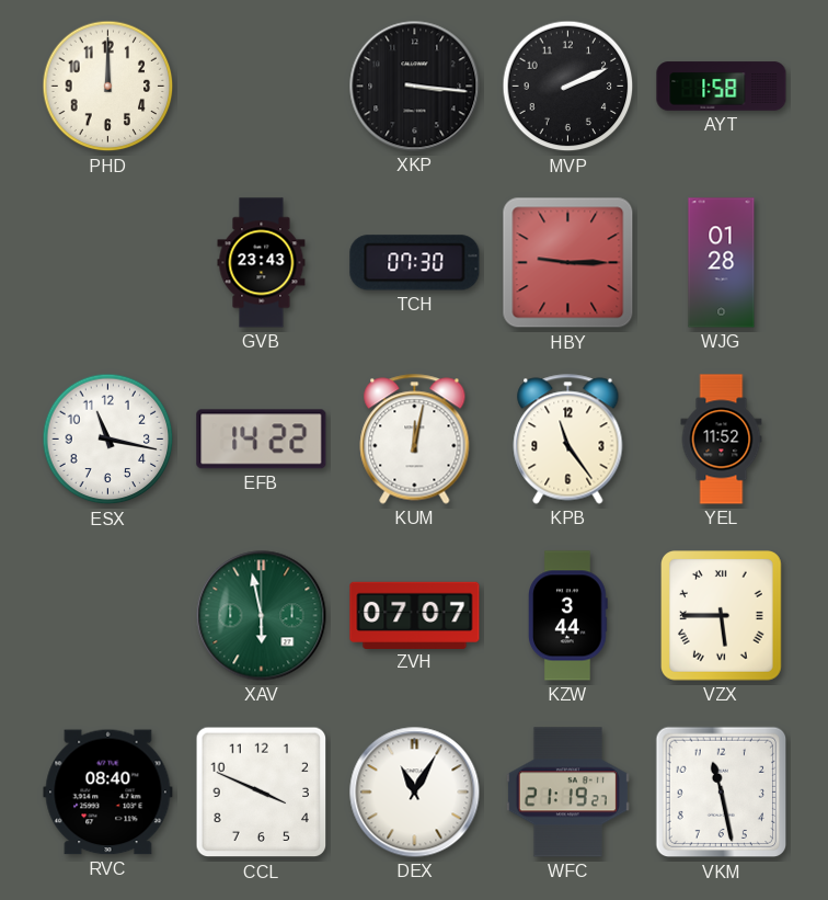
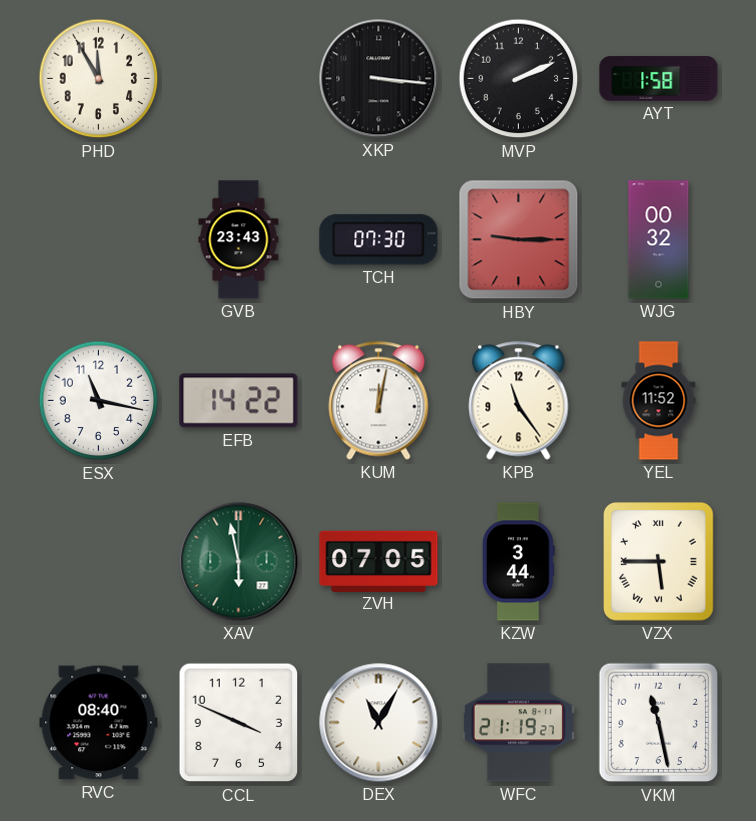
PHD: 12:00 -> 11:55 (99, 79)
WJG: 01:28 -> 00:32 (659, 240)
ZVH: 07:07 -> 07:05 (379, 561)
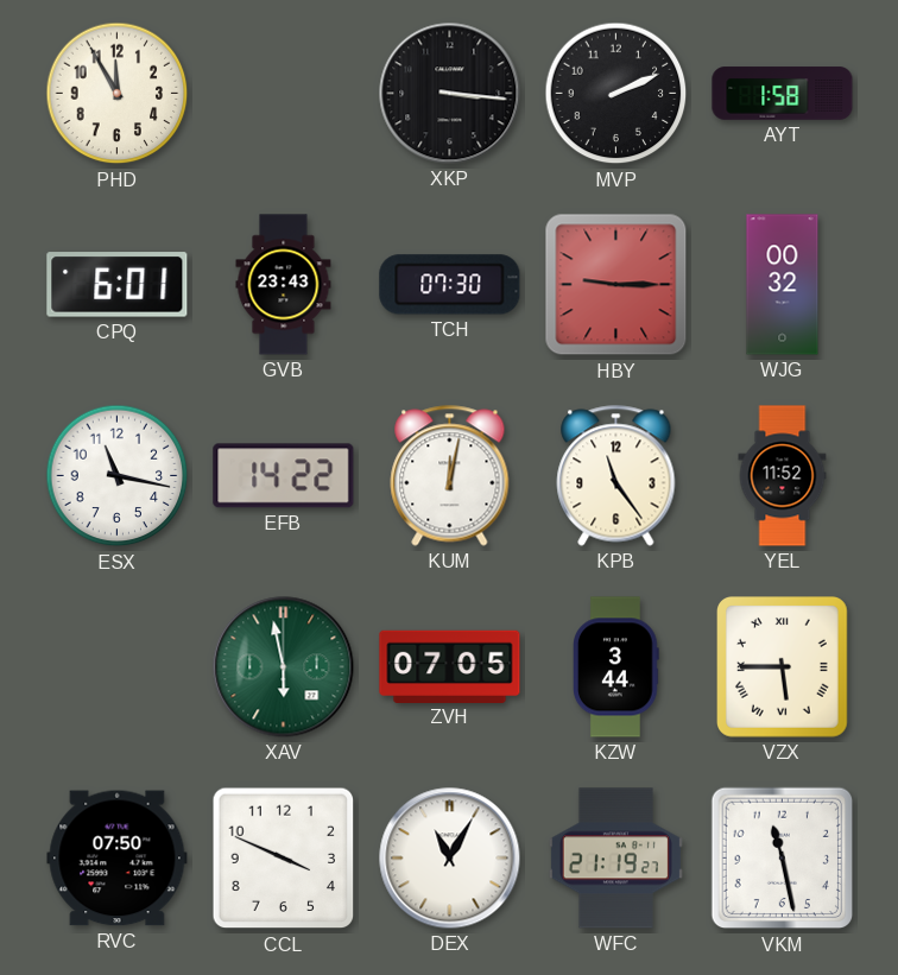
CPQ: none -> 6:01 (118, 285)
RVC: 08:40 -> 07:50 (118, 859)
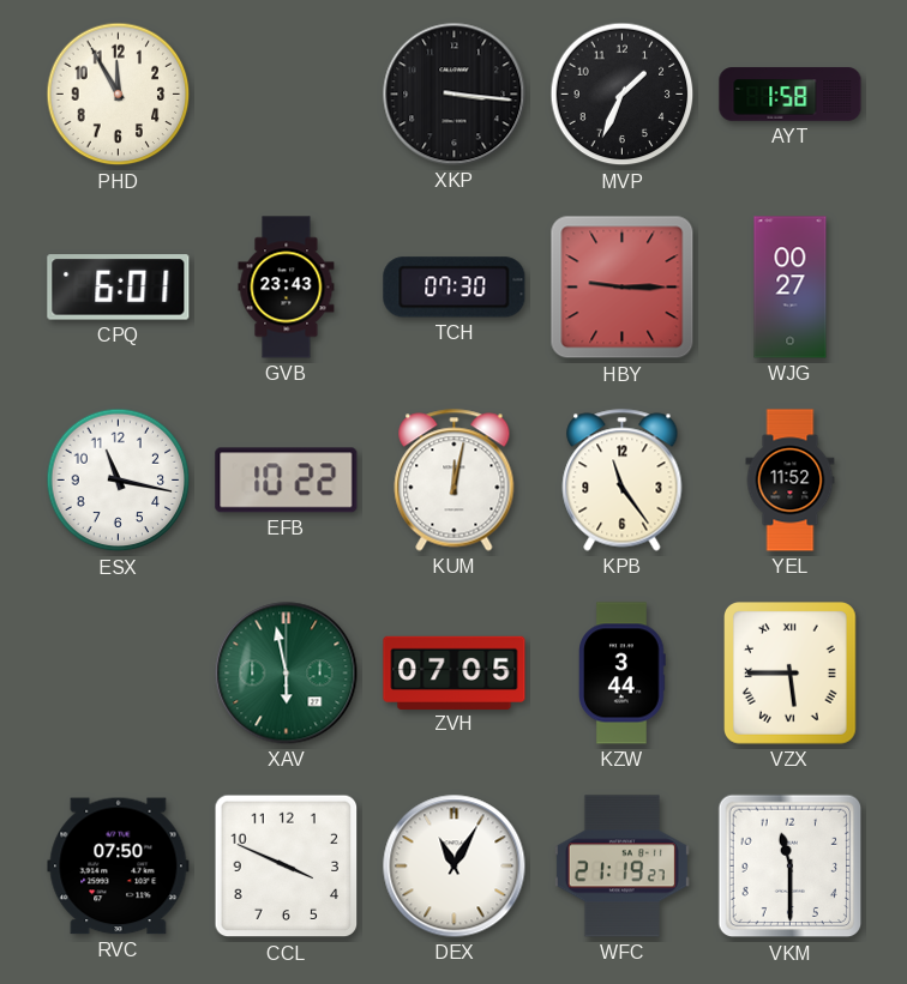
MVP: 2:11 -> 1:34 (623, 95)
WJG: 00:32 -> 00:27 (791, 288)
EFB: 14:22 -> 10:22 (287, 481)
VKM: 11:28 -> 11:30 (791, 867)
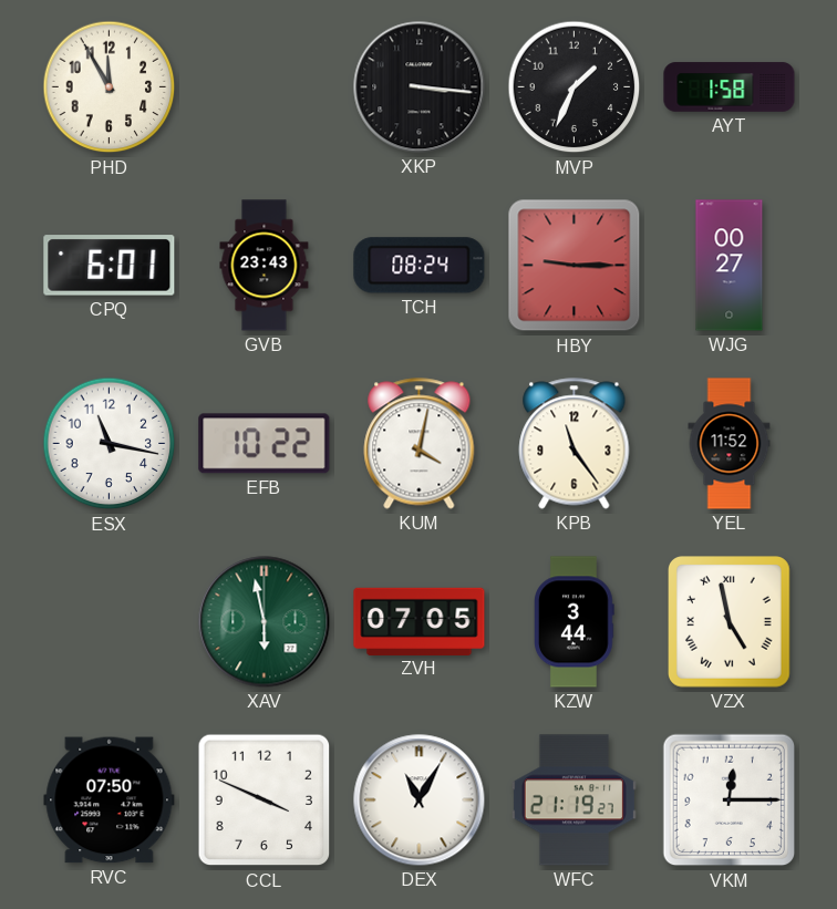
TCH: 07:30 -> 08:24 (420, 266)
KUM: 12:02 -> 4:02 (420, 444)
VZX: 5:45 -> 4:58 (730, 622)
VKM: 11:30 -> 12:15 (730, 800)
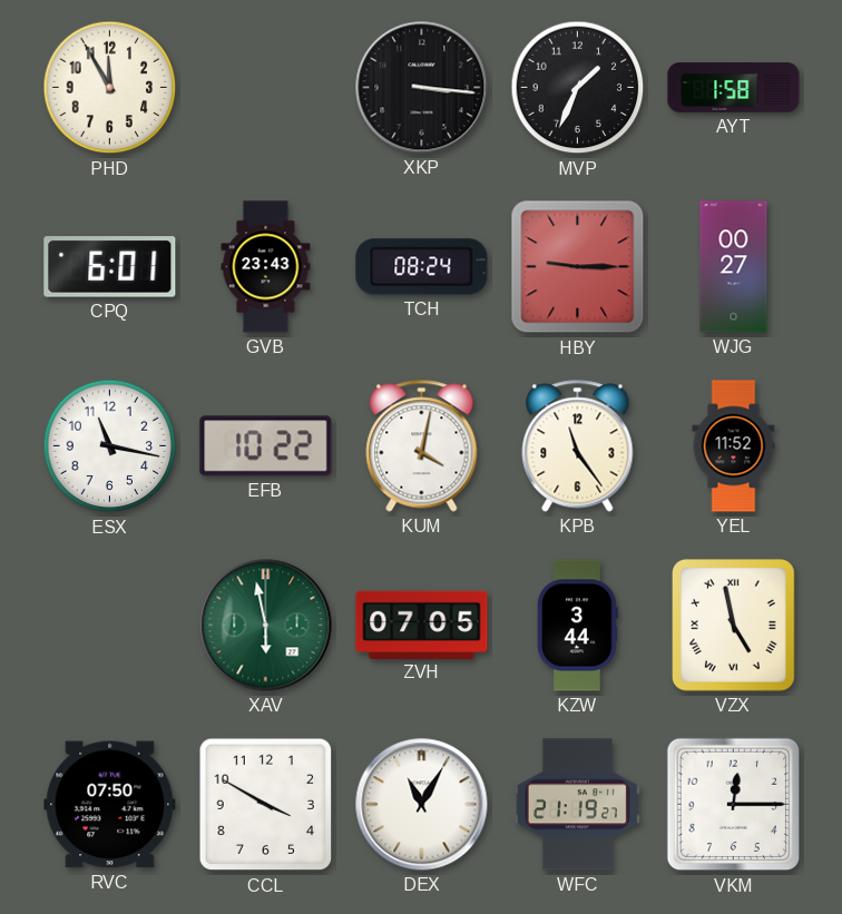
CCL: 3:49 -> 3:50 (266, 805)
